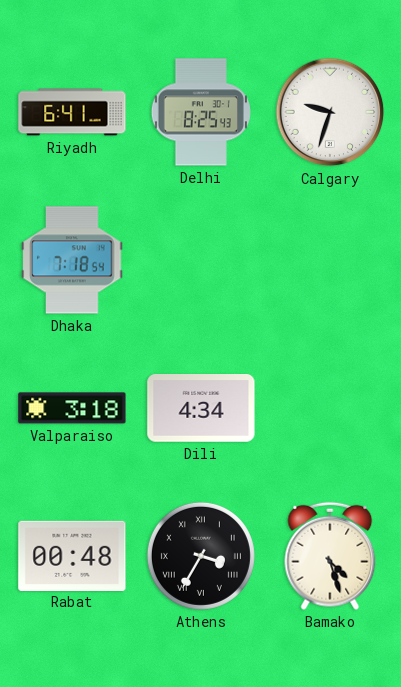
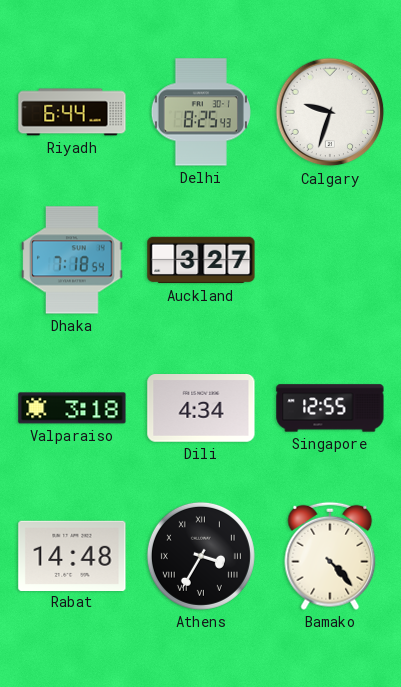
Riyadh: 6:41 -> 6:44 (72, 112)
Auckland: none -> 3:27 (201, 260)
Singapore: none -> 12:55 (330, 408)
Rabat: 00:48 -> 14:48 (72, 555)
Bamako: 4:27 -> 4:23 (330, 556)
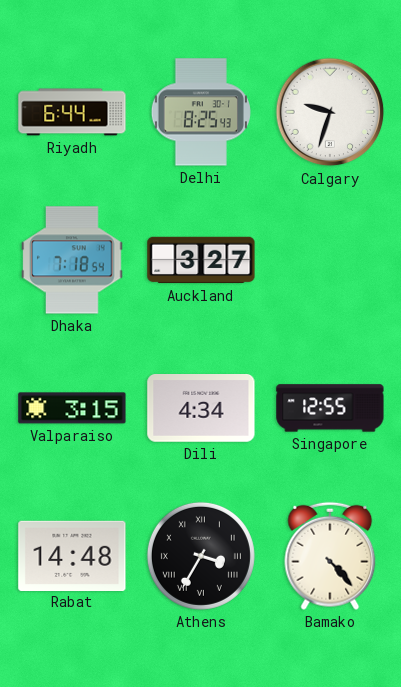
Valparaiso: 3:18 -> 3:15 (72, 408)
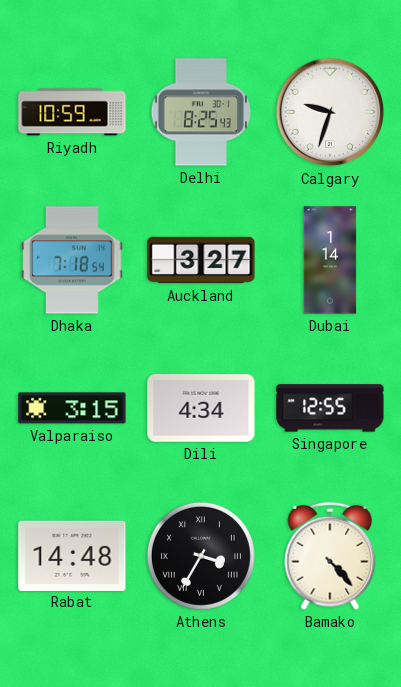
Riyadh: 6:44 -> 10:59 (72, 112)
Dubai: none -> 1:14 (330, 260)
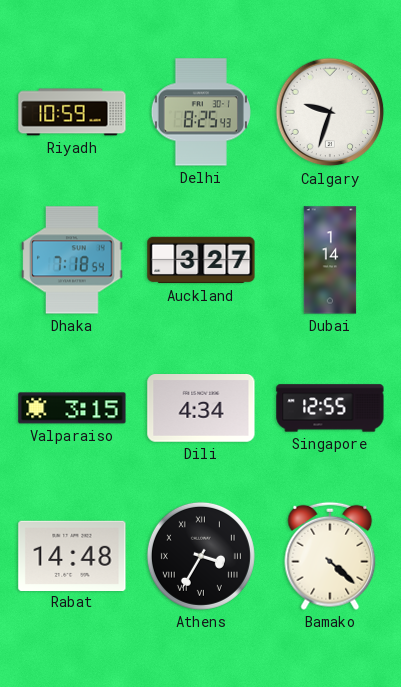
Bamako: 4:23 -> 4:22 (330, 556)
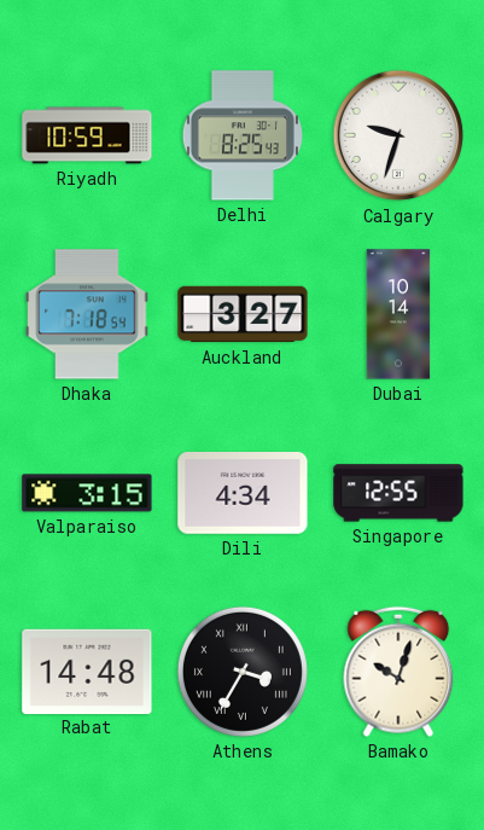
Dubai: 1:14 -> 10:14 (398, 314)
Bamako: 4:22 -> 10:03 (398, 672)
